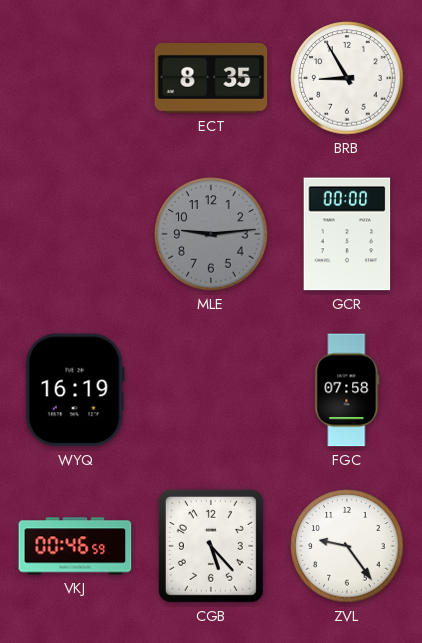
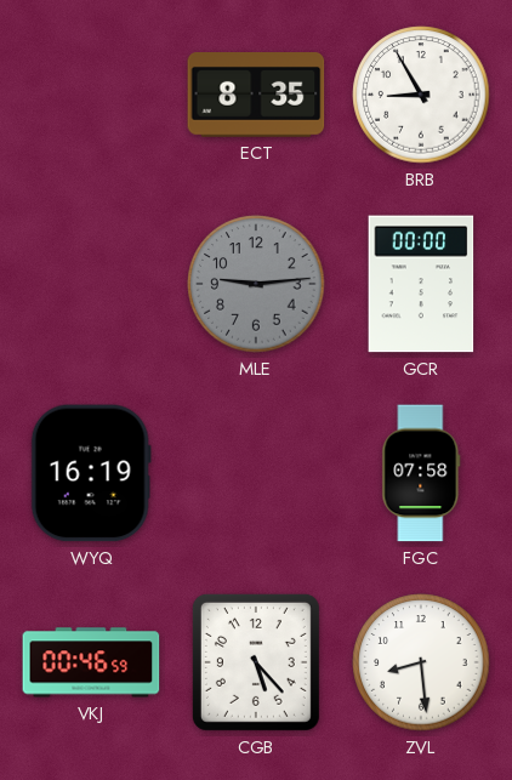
ZVL: 9:24 -> 8:29 (421, 662)
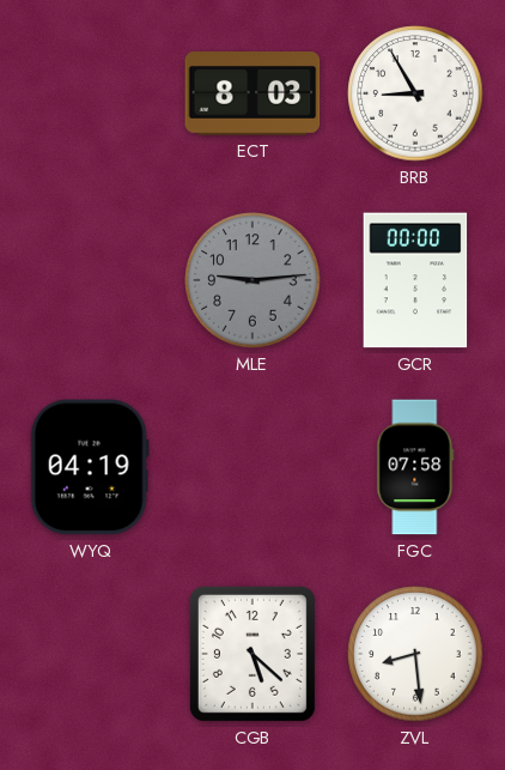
ECT: 8:35 -> 8:03 (252, 95)
WYQ: 16:19 -> 04:19 (90, 467)
VKJ: 00:46 -> none (91, 662)
CGB: 5:23 -> 5:22 (252, 654)
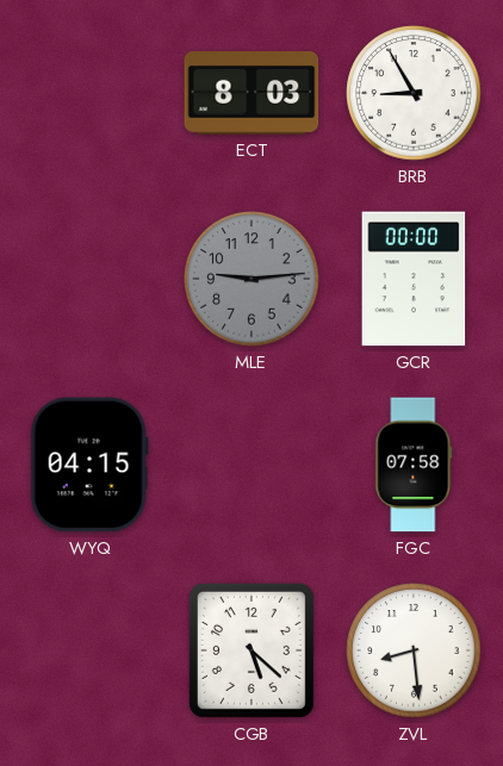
WYQ: 04:19 -> 04:15 (89, 465)
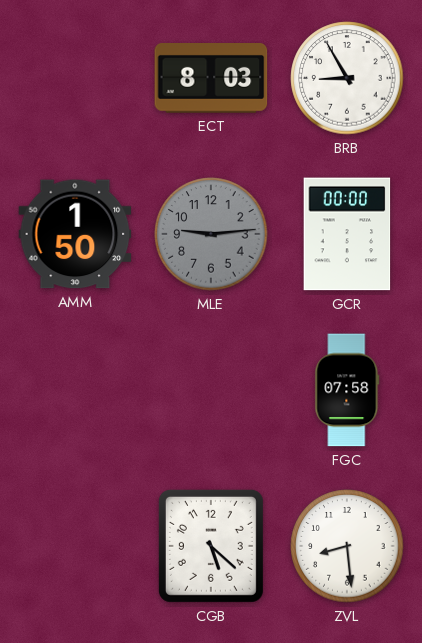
AMM: none -> 1:50 (75, 234)
WYQ: 04:15 -> none (89, 465)
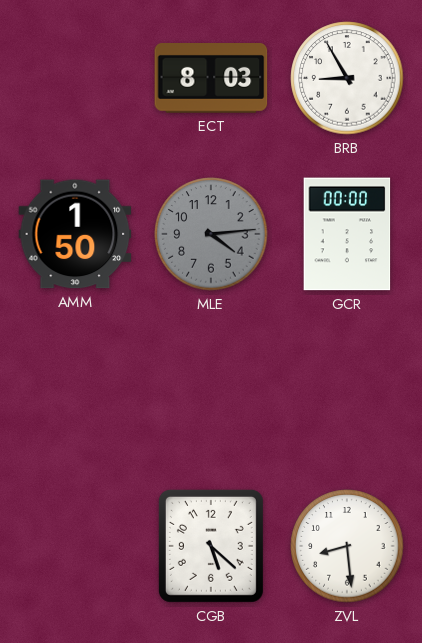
MLE: 9:14 -> 4:14 (211, 234)
FGC: 07:58 -> none (347, 390)
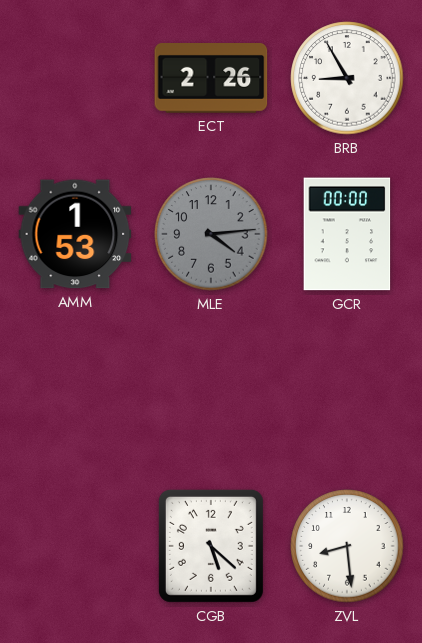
ECT: 8:03 -> 2:26 (211, 79)
AMM: 1:50 -> 1:53 (75, 234)
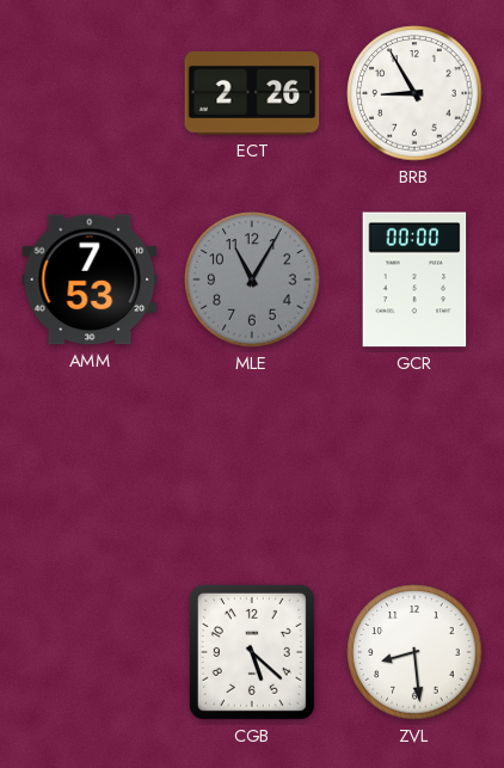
AMM: 1:53 -> 7:53 (90, 279)
MLE: 4:14 -> 11:05 (252, 279)
